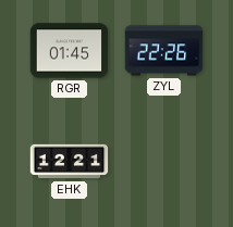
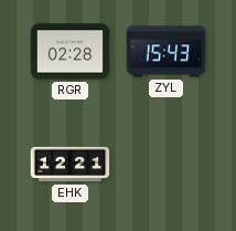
RGR: 01:45 -> 02:28 (71, 52)
ZYL: 22:26 -> 15:43 (167, 52)
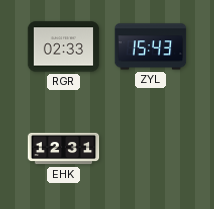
RGR: 02:28 -> 02:33 (64, 47)
EHK: 12:21 -> 12:31 (64, 149)
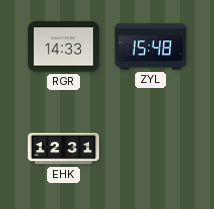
RGR: 02:33 -> 14:33 (64, 47)
ZYL: 15:43 -> 15:48 (151, 47)
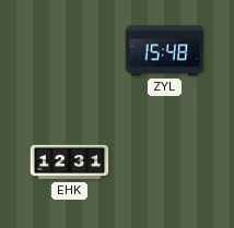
RGR: 14:33 -> none (64, 47)
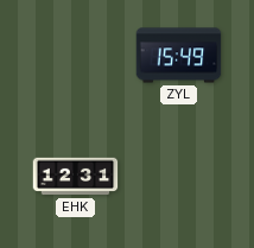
ZYL: 15:48 -> 15:49 (179, 56)
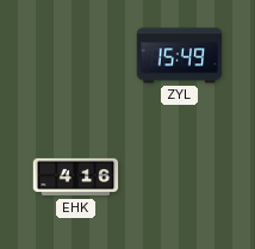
EHK: 12:31 -> 4:16 (76, 178)
